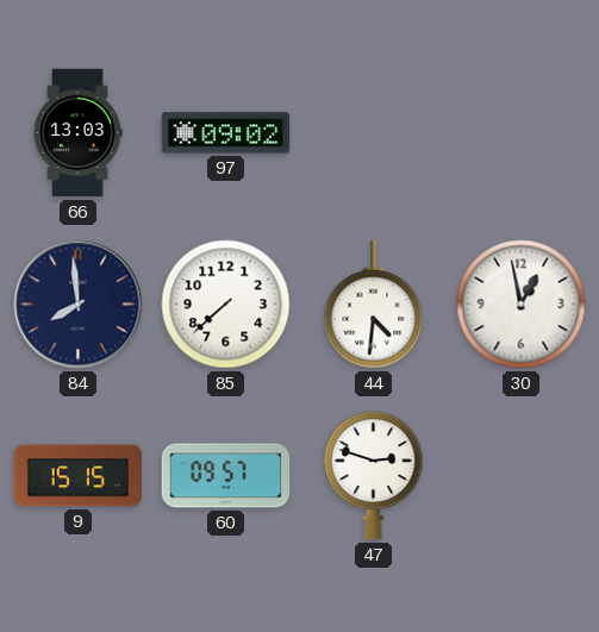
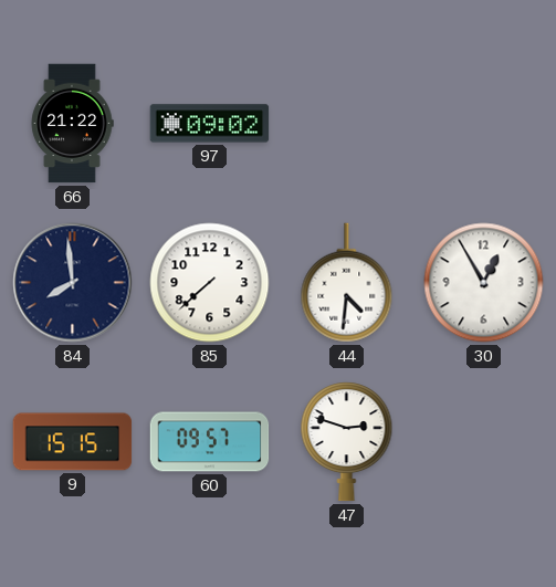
66: 13:03 -> 21:22 (72, 124)
30: 12:58 -> 12:55 (484, 283)
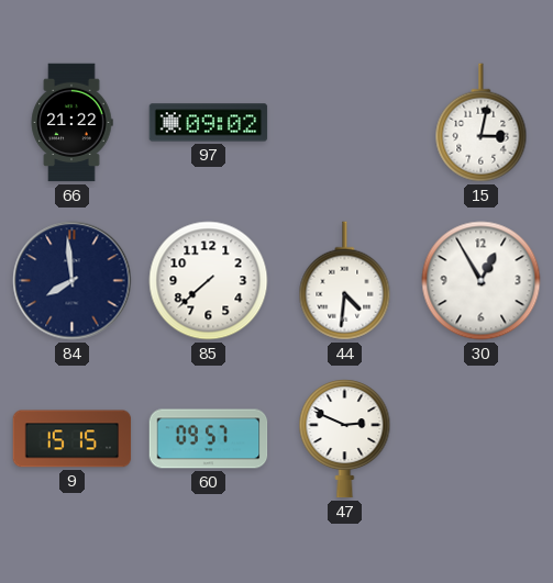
15: none -> 3:02 (482, 123)
47: 2:48 -> 2:49 (345, 439)
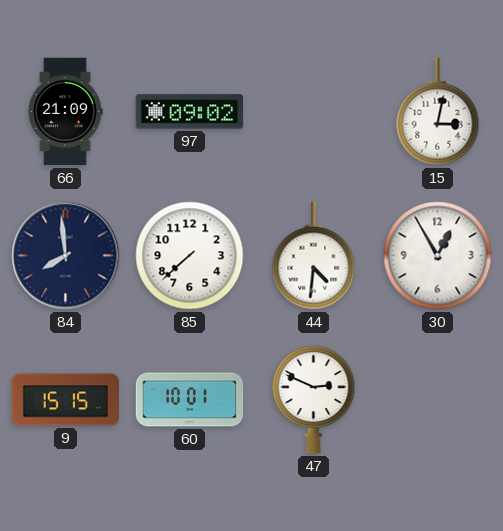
66: 21:22 -> 21:09 (65, 112)
60: 09:57 -> 10:01 (190, 400)
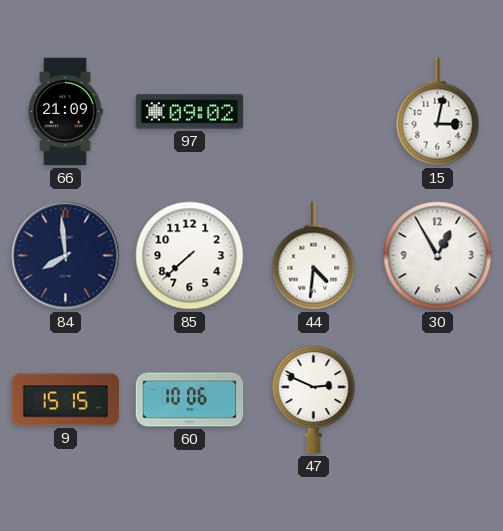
60: 10:01 -> 10:06 (190, 400)
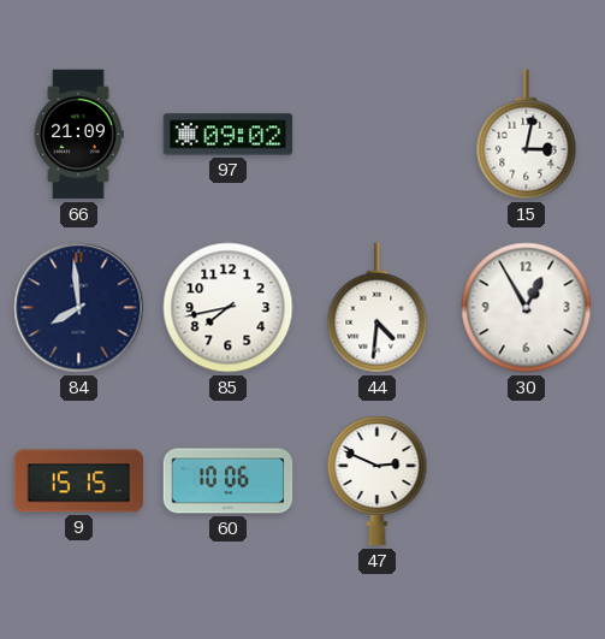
85: 7:38 -> 7:43 (229, 308)
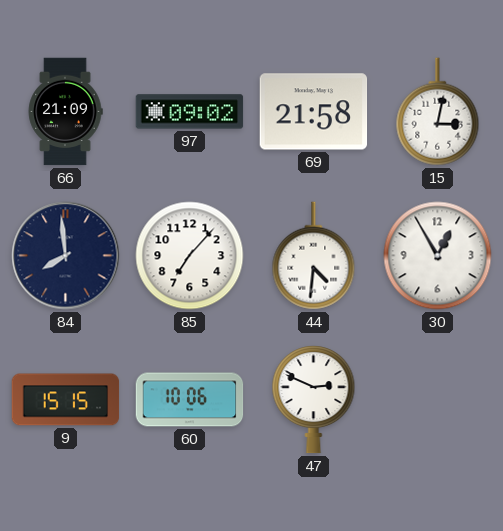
69: none -> 21:58 (314, 112)
85: 7:43 -> 7:07 (190, 256)
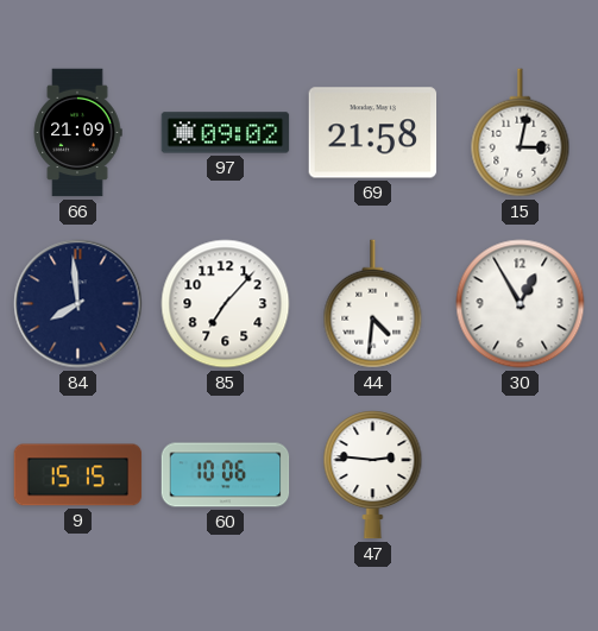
47: 2:49 -> 2:46 (373, 475)
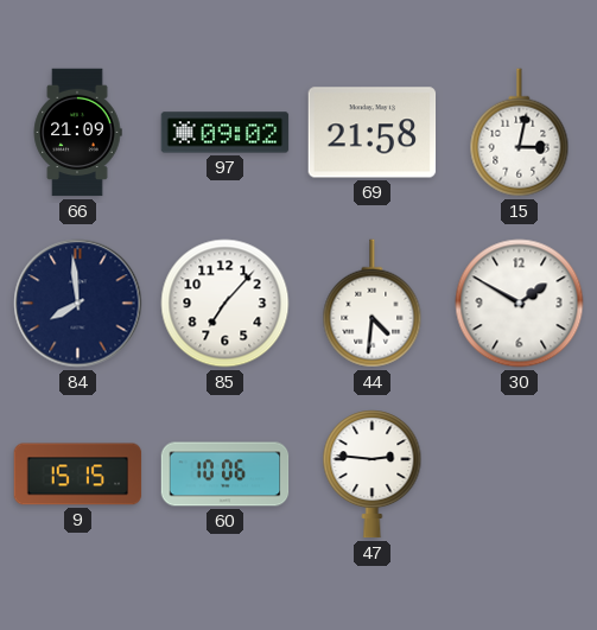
30: 12:55 -> 1:50 (520, 304)
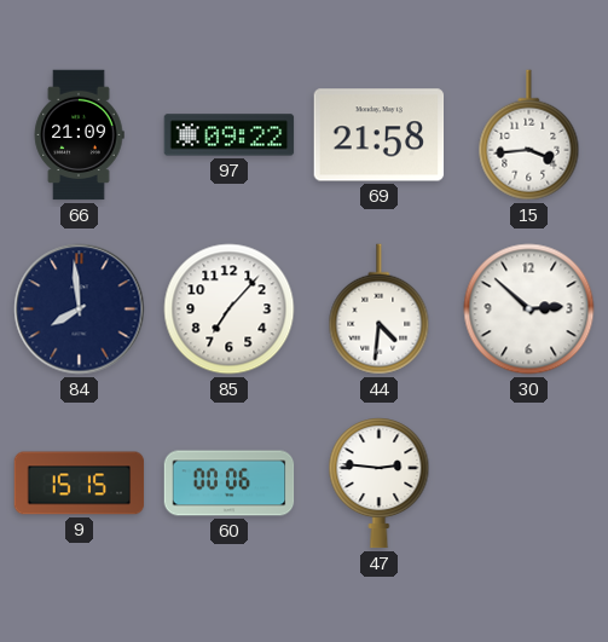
97: 09:02 -> 09:22 (230, 135)
15: 3:02 -> 3:44 (529, 135)
30: 1:50 -> 2:52 (529, 310)
60: 10:06 -> 00:06 (230, 484)
